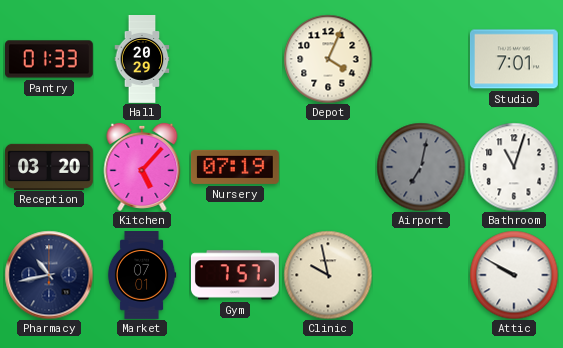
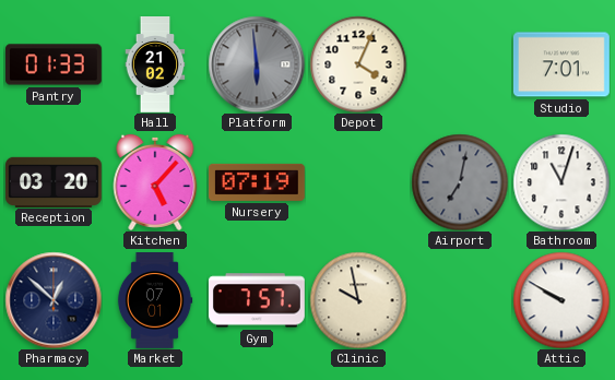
Hall: 20:29 -> 21:02 (155, 64)
Platform: none -> 5:59 (257, 64)
Pharmacy: 10:43 -> 12:52 (54, 300)
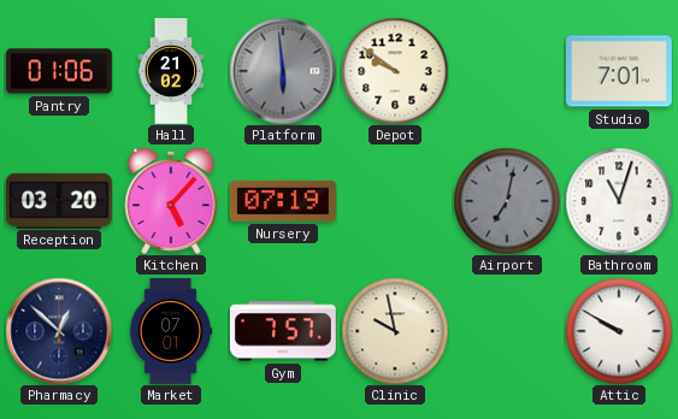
Pantry: 01:33 -> 01:06 (60, 71)
Depot: 4:04 -> 9:51 (395, 71)
